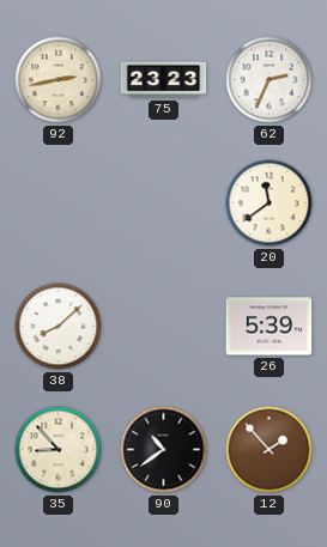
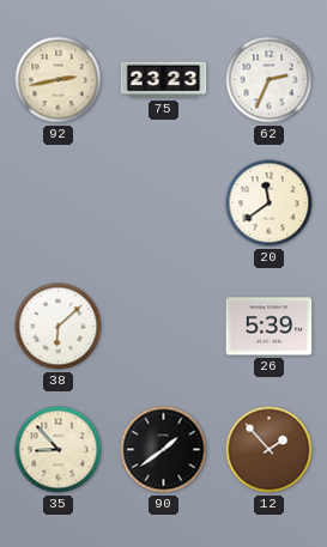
38: 8:08 -> 6:08 (59, 327)
90: 10:39 -> 1:39 (164, 450)
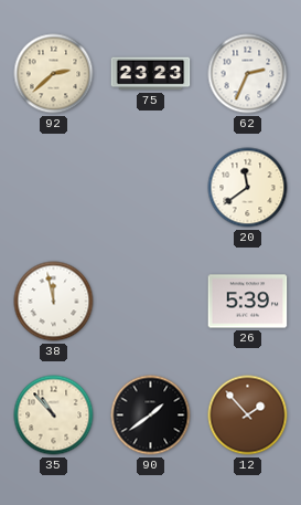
92: 2:43 -> 2:38 (54, 74)
38: 6:08 -> 11:58 (54, 302)
35: 8:53 -> 10:53 (54, 415)
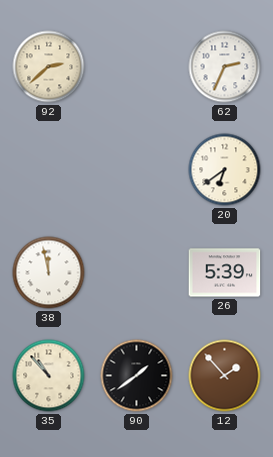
75: 23:23 -> none (151, 74)
20: 11:39 -> 6:39 (225, 170)
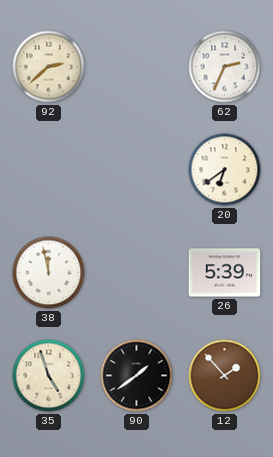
35: 10:53 -> 4:57 (49, 376)
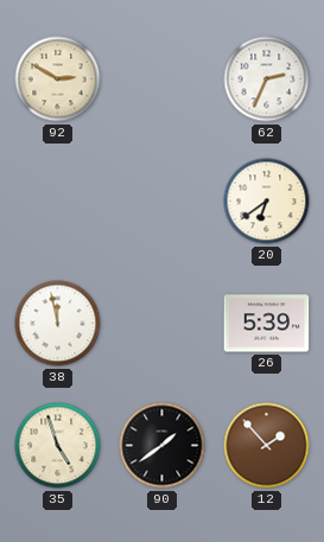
92: 2:38 -> 2:50 (58, 79)
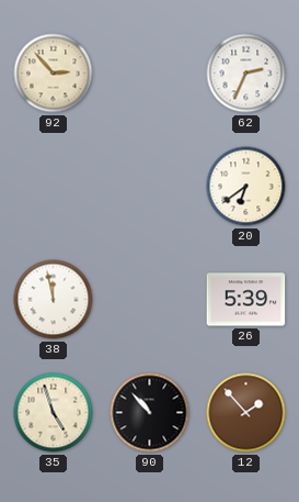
92: 2:50 -> 2:53 (54, 74)
90: 1:39 -> 10:53 (150, 413)
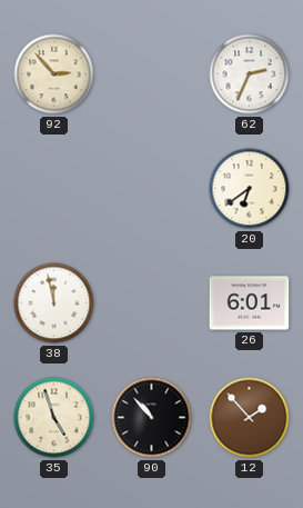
26: 5:39 -> 6:01 (250, 303)
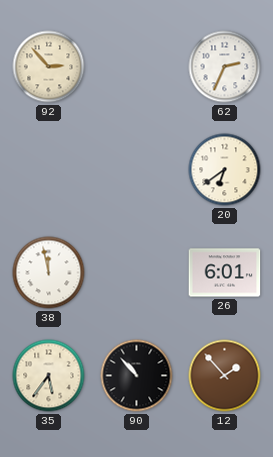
35: 4:57 -> 5:36 (49, 376)
